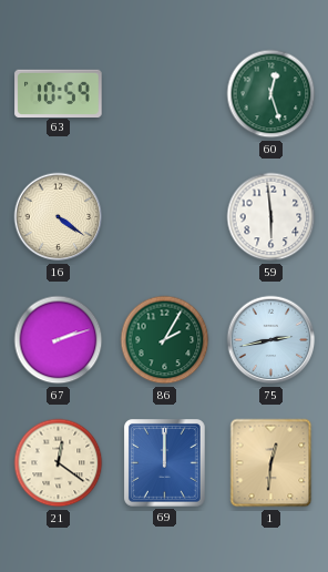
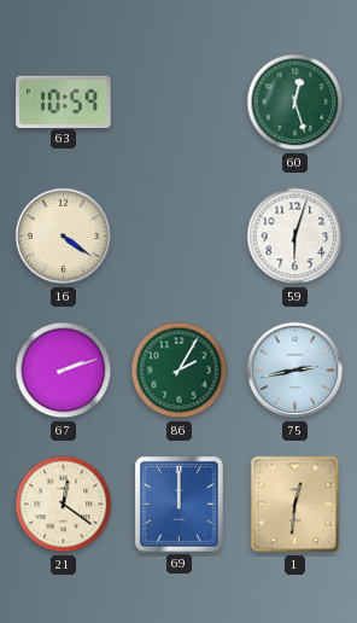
59: 5:59 -> 6:03 (295, 237)
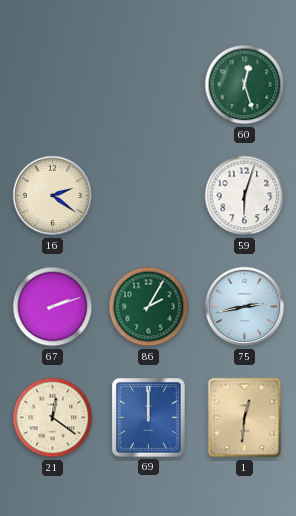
63: 10:59 -> none (64, 101)
16: 4:21 -> 2:21 (53, 196)
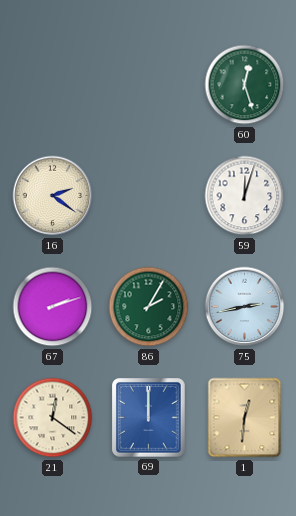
59: 6:03 -> 12:03 (245, 196)
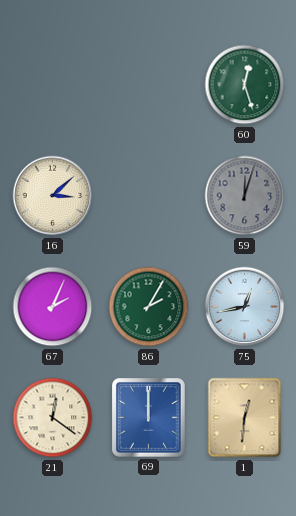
16: 2:21 -> 3:08 (53, 196)
59 dial: white -> grey (245, 196)
67: 2:12 -> 2:04 (53, 307)
75: 2:43 -> 12:43 (245, 307)
